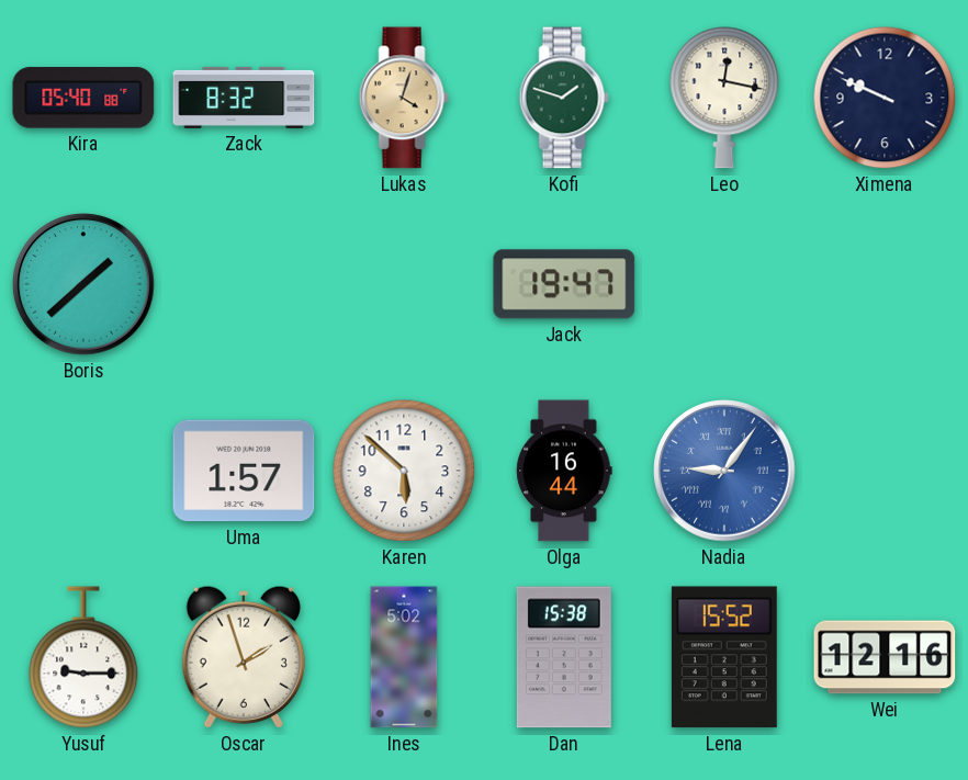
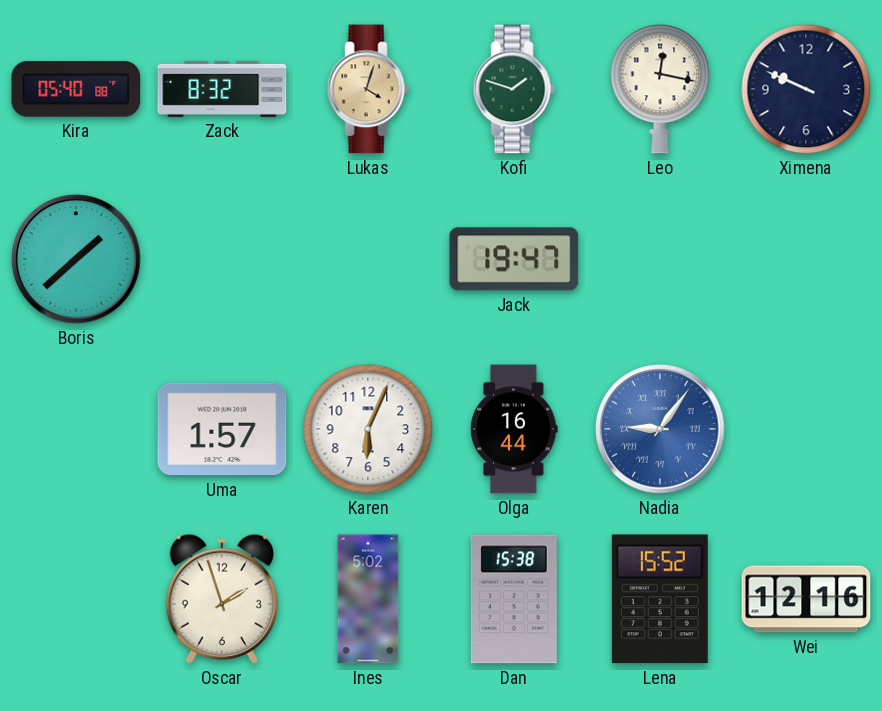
Karen: 5:52 -> 6:04 (368, 429)
Yusuf: 9:15 -> none (83, 657)
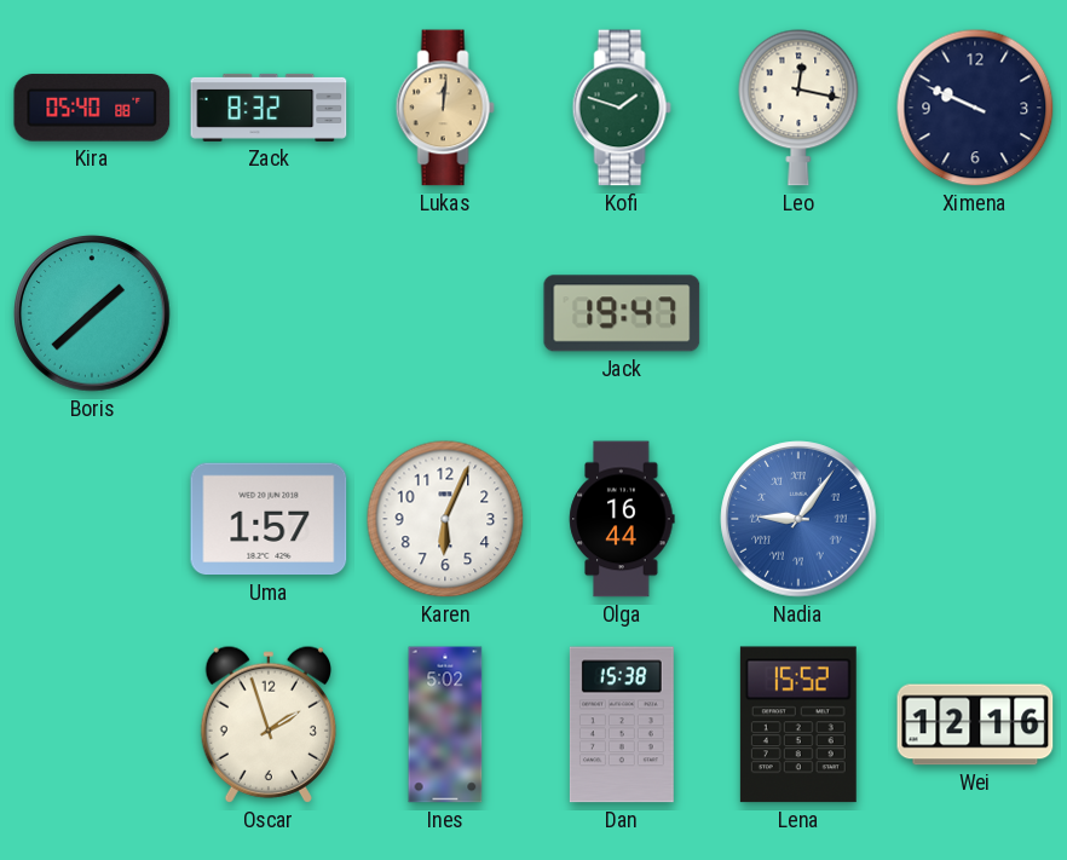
Lukas: 4:03 -> 12:01 (445, 108)
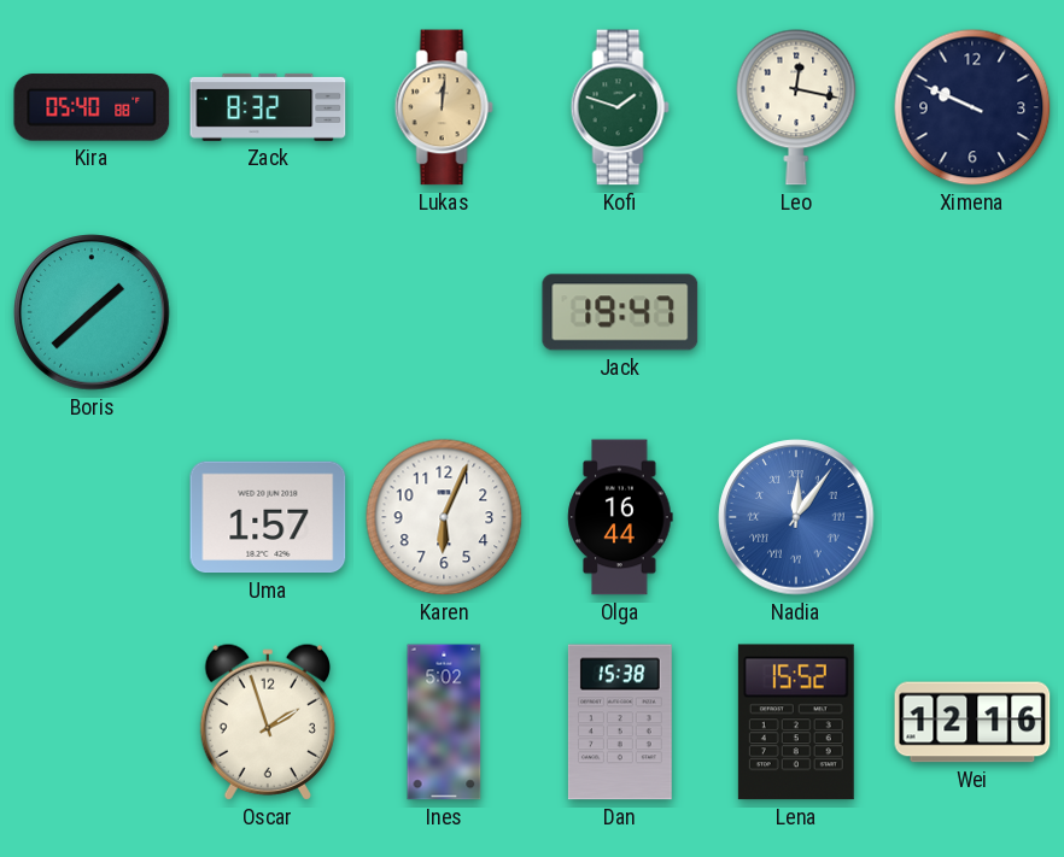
Nadia: 9:06 -> 12:06 (796, 517)
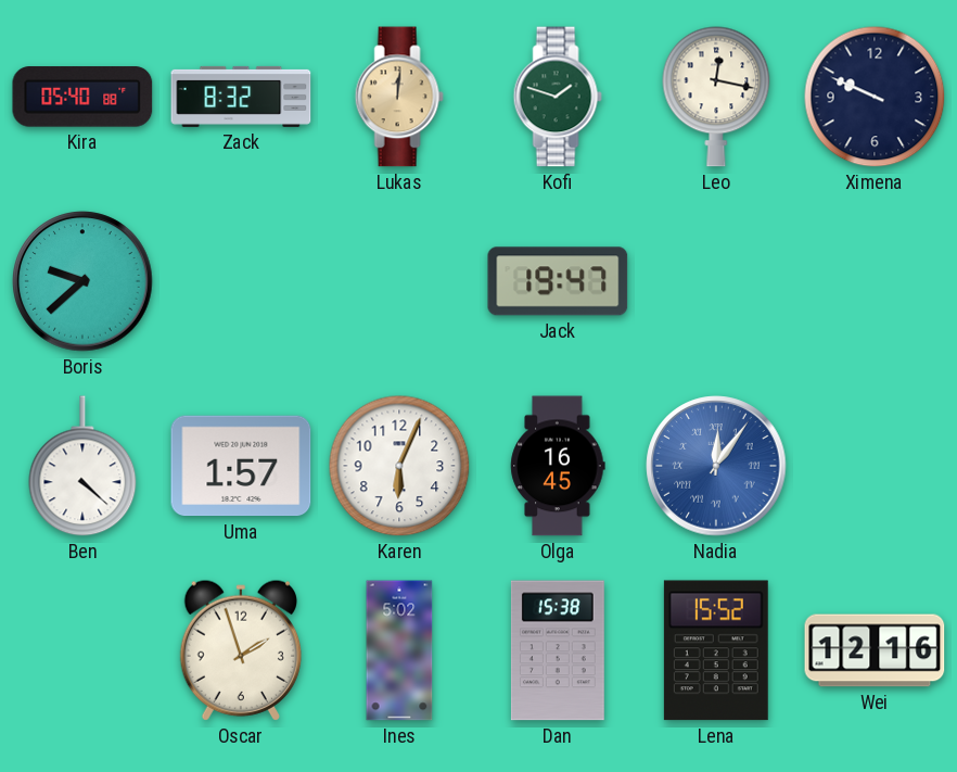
Boris: 1:38 -> 9:38 (82, 281)
Ben: none -> 4:22 (82, 466)
Olga: 16:44 -> 16:45 (558, 466)
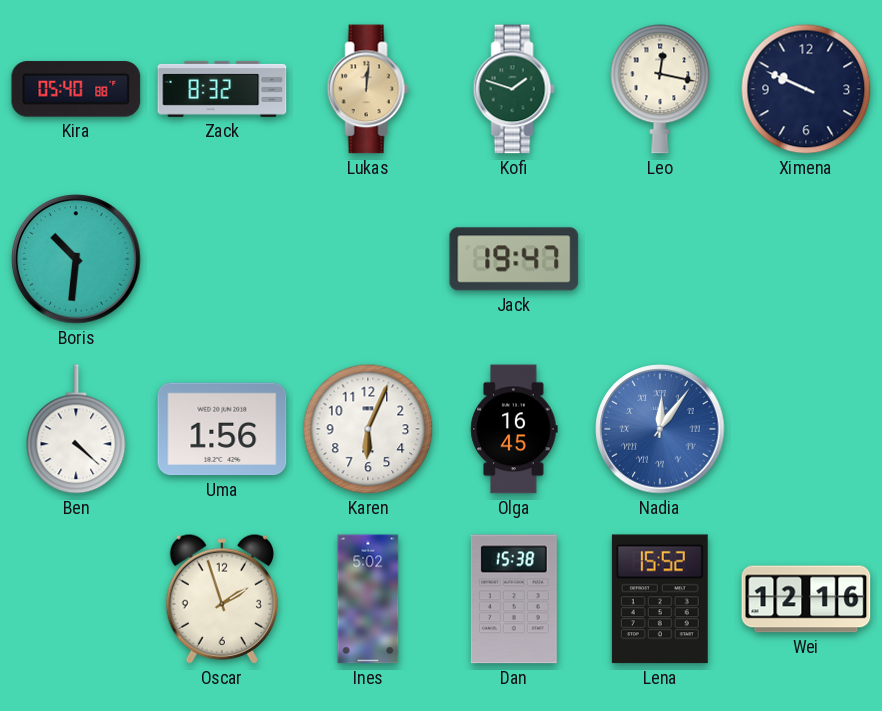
Boris: 9:38 -> 10:31 (76, 259)
Uma: 1:57 -> 1:56 (222, 429)
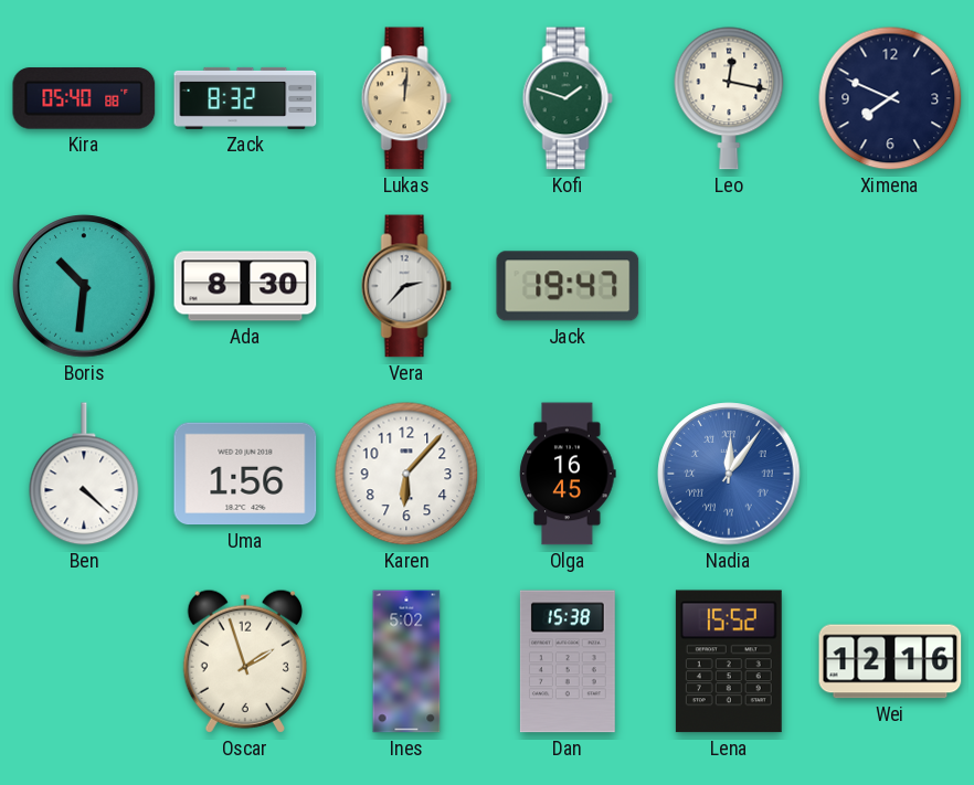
Ximena: 9:49 -> 7:49 (890, 98)
Ada: none -> 8:30 (245, 286)
Vera: none -> 2:37 (406, 286)
Karen: 6:04 -> 6:07 (406, 474)
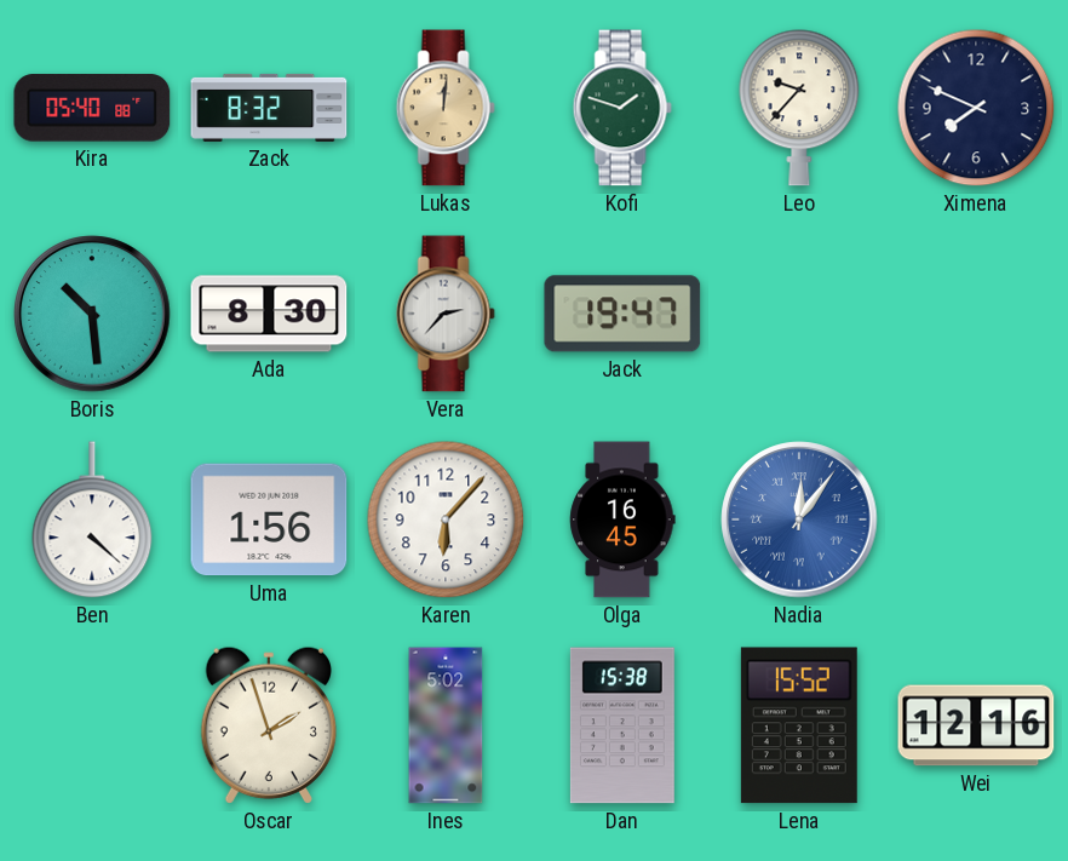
Leo: 12:17 -> 9:37 (799, 108)
Boris: 10:31 -> 10:29 (92, 314)
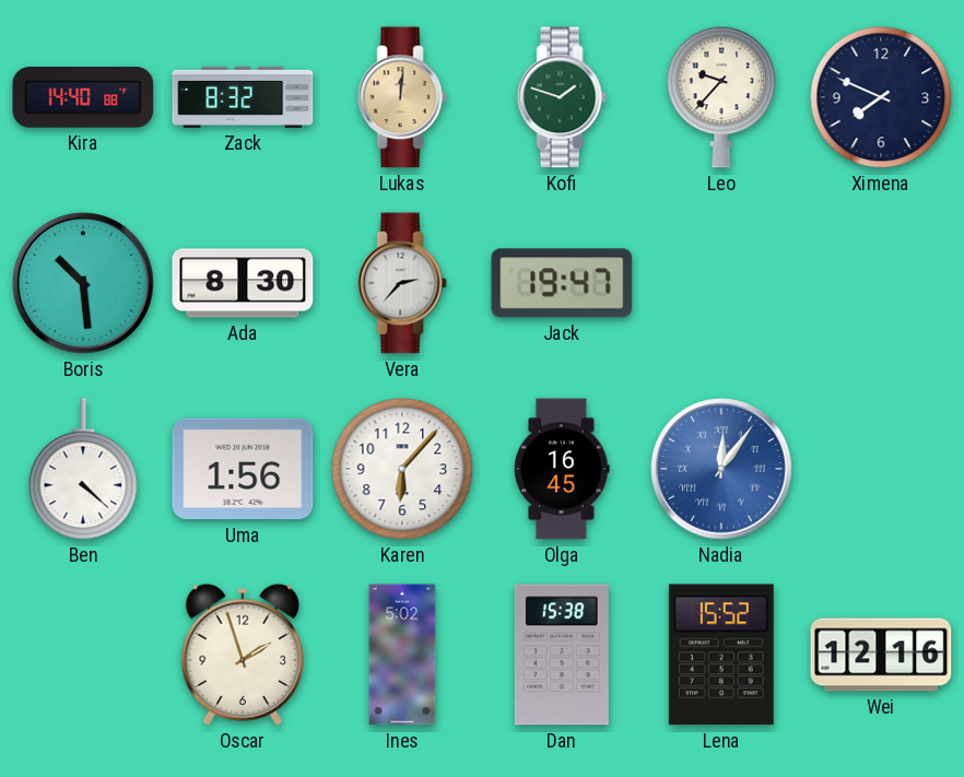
Kira: 05:40 -> 14:40 (83, 97)
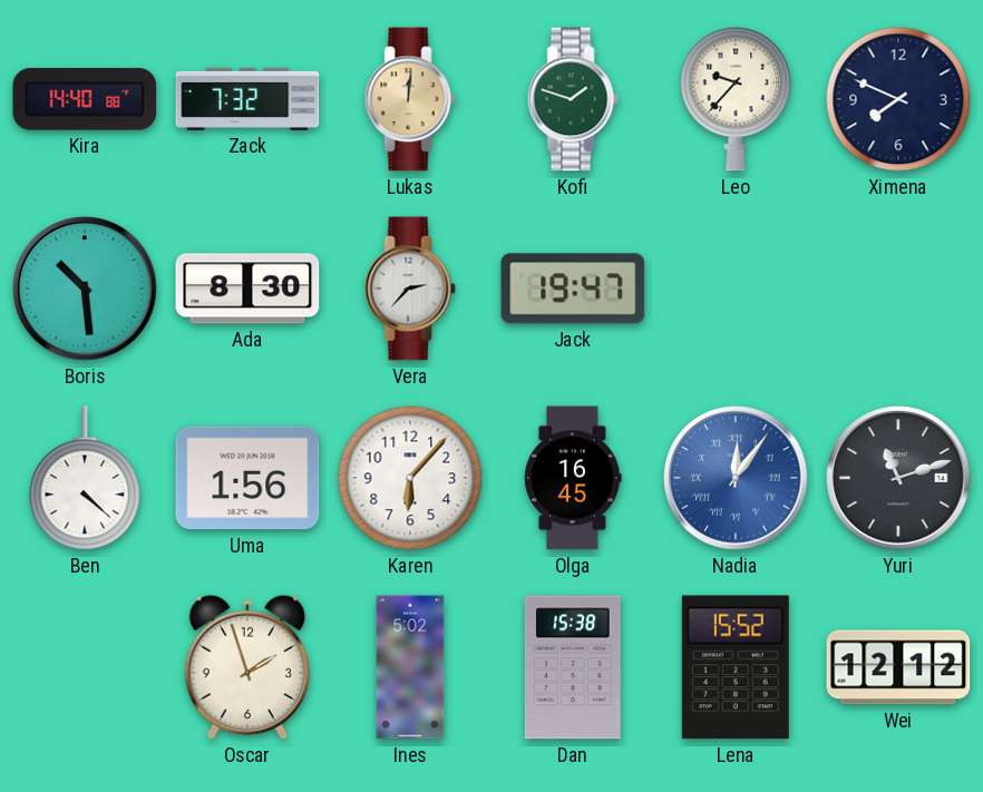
Zack: 8:32 -> 7:32 (247, 99)
Yuri: none -> 11:12 (898, 478)
Wei: 12:16 -> 12:12 (898, 667)
